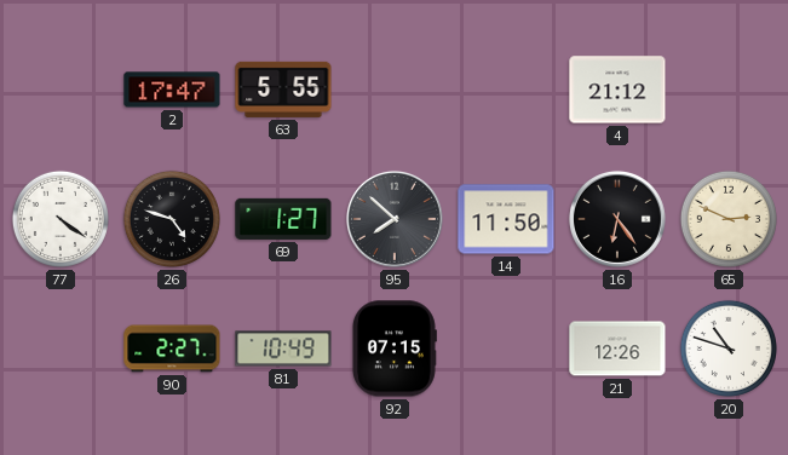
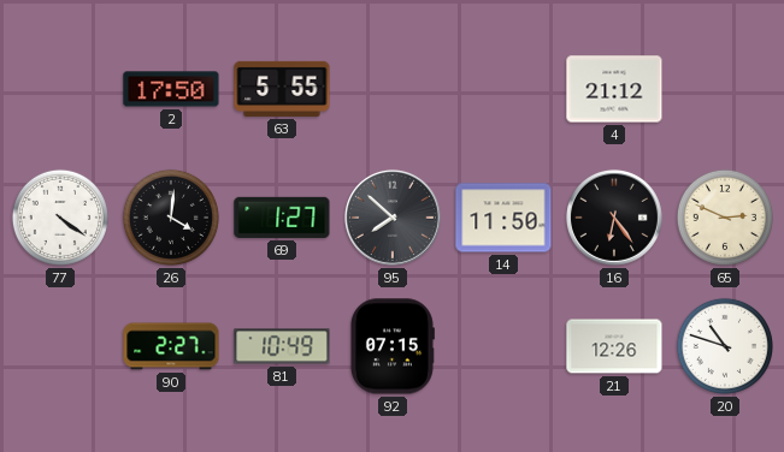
2: 17:47 -> 17:50 (171, 89)
26: 4:48 -> 4:01 (171, 218)
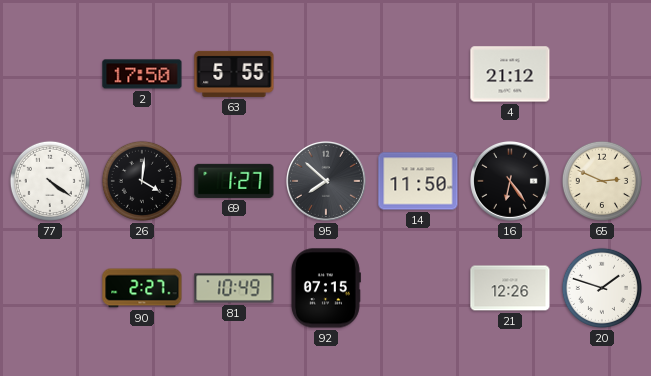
20: 10:48 -> 1:48 (602, 288)
